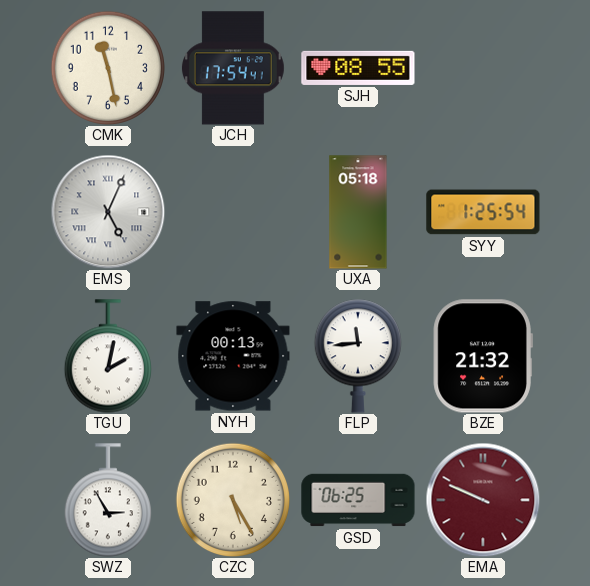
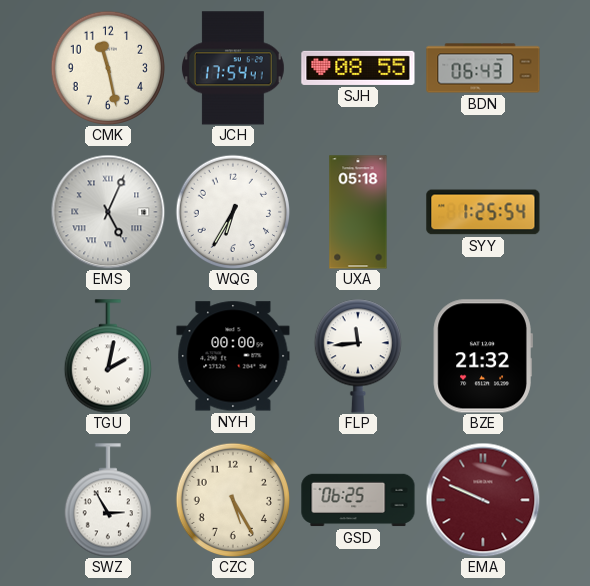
BDN: none -> 06:43 (483, 68)
WQG: none -> 6:35 (232, 211)
NYH: 00:13 -> 00:00 (233, 356)
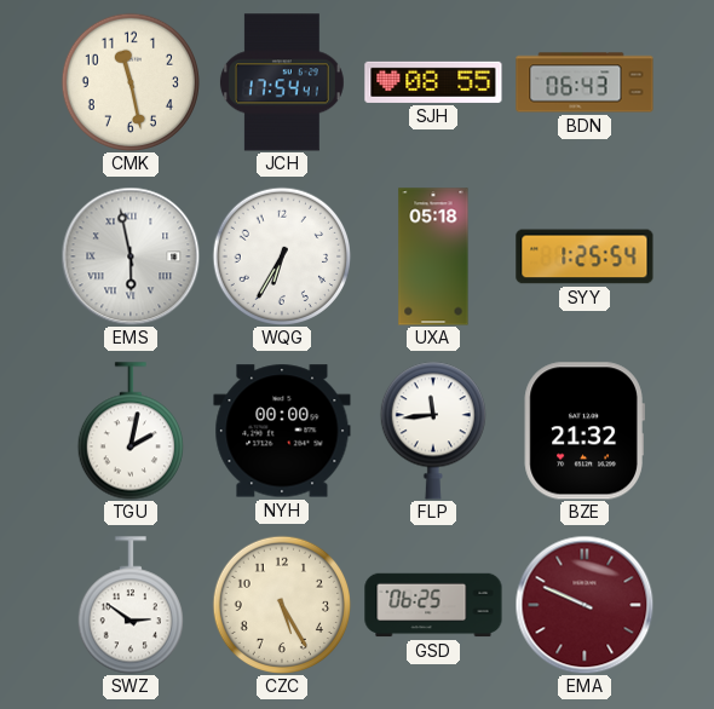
EMS: 5:04 -> 5:58 (131, 256)
SWZ: 2:55 -> 2:51 (131, 605)
